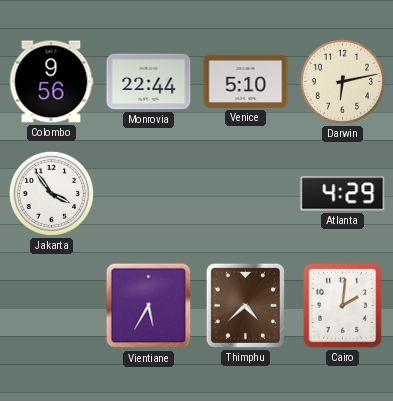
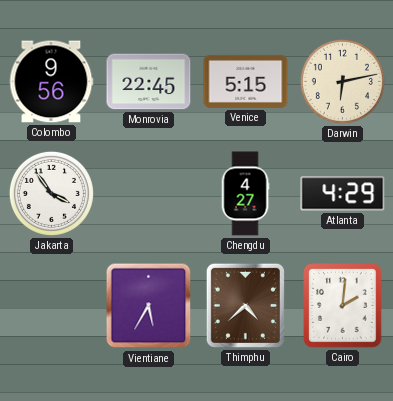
Monrovia: 22:44 -> 22:45 (149, 82)
Venice: 5:10 -> 5:15 (246, 81)
Chengdu: none -> 4:27 (245, 194)
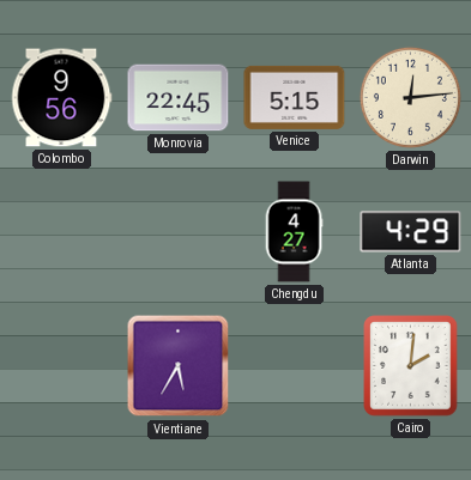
Darwin: 6:13 -> 12:14 (410, 97)
Jakarta: 3:54 -> none (51, 193)
Thimphu: 4:38 -> none (245, 305)
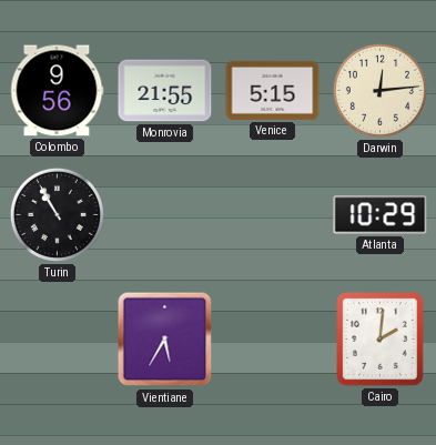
Monrovia: 22:45 -> 21:55 (165, 91)
Turin: none -> 10:55 (57, 214)
Chengdu: 4:27 -> none (294, 232)
Atlanta: 4:29 -> 10:29 (381, 215)
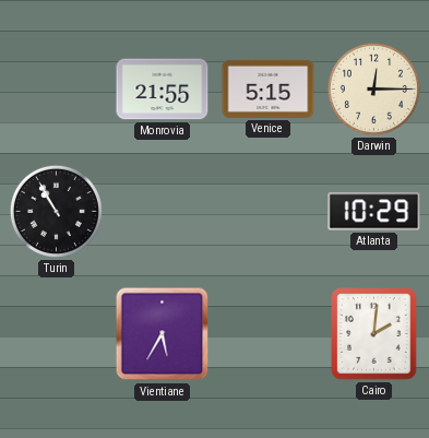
Colombo: 9:56 -> none (57, 91)
Darwin: 12:14 -> 12:15 (373, 88)
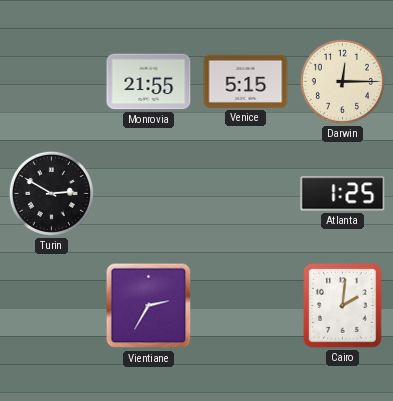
Turin: 10:55 -> 2:50 (51, 193)
Atlanta: 10:29 -> 1:25 (343, 194)
Vientiane: 5:35 -> 2:35 (149, 306)
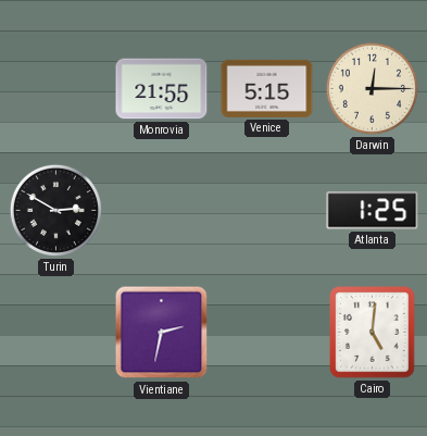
Vientiane: 2:35 -> 2:32 (162, 333)
Cairo: 2:01 -> 5:01 (373, 333)
